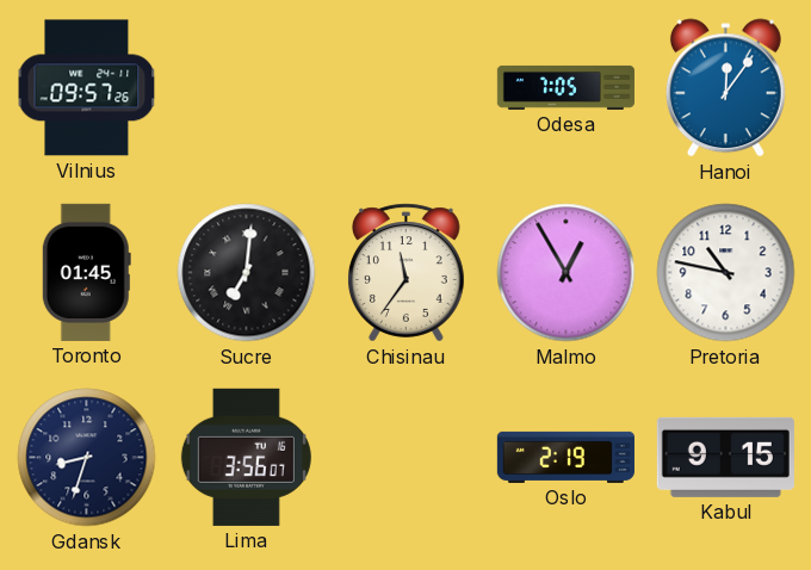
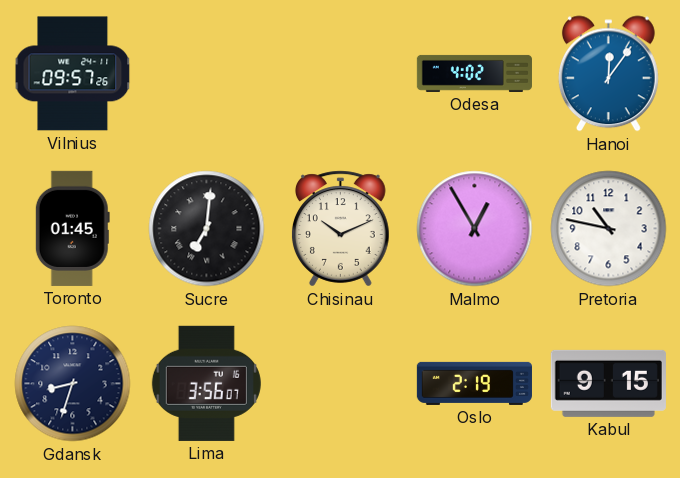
Odesa: 7:05 -> 4:02 (474, 73)
Chisinau: 11:36 -> 10:11 (340, 229)
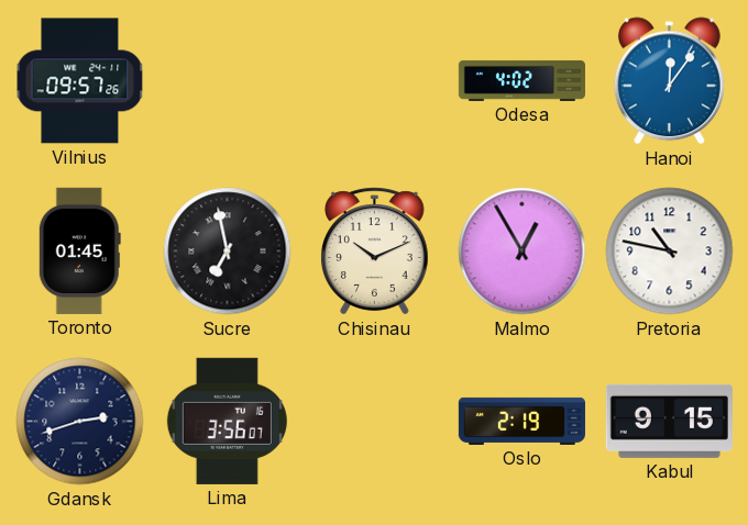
Sucre: 7:01 -> 6:58 (228, 252)
Gdansk: 8:33 -> 2:42 (80, 422)
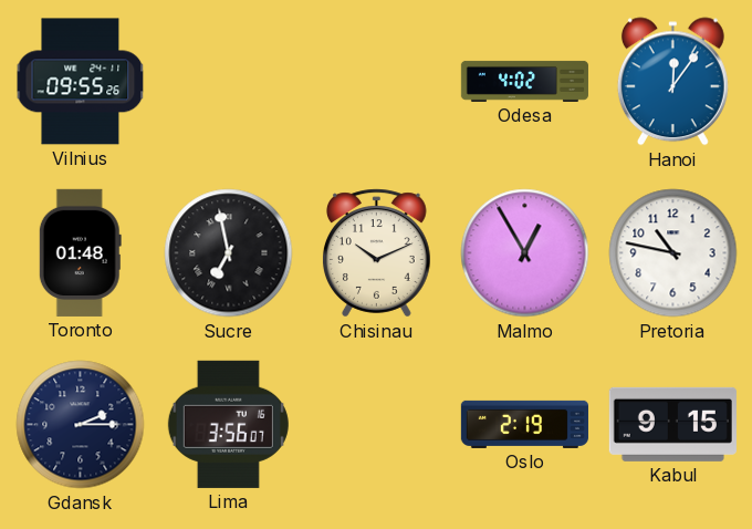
Vilnius: 09:57 -> 09:55 (81, 82)
Toronto: 01:45 -> 01:48 (80, 252)
Gdansk: 2:42 -> 2:15 (81, 425)
